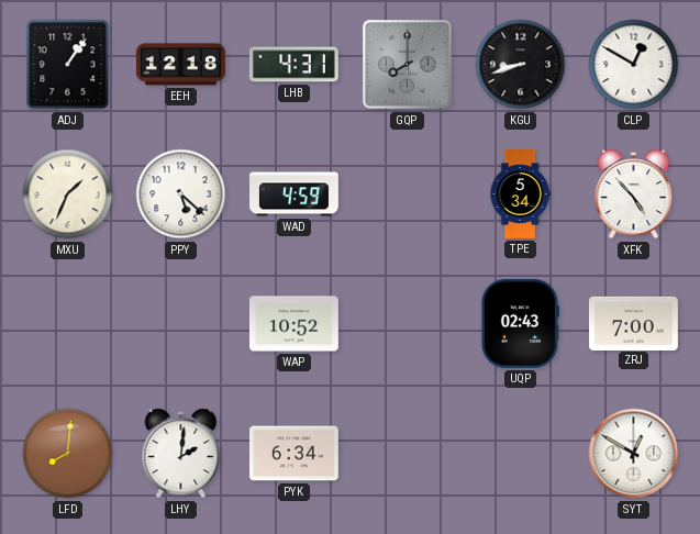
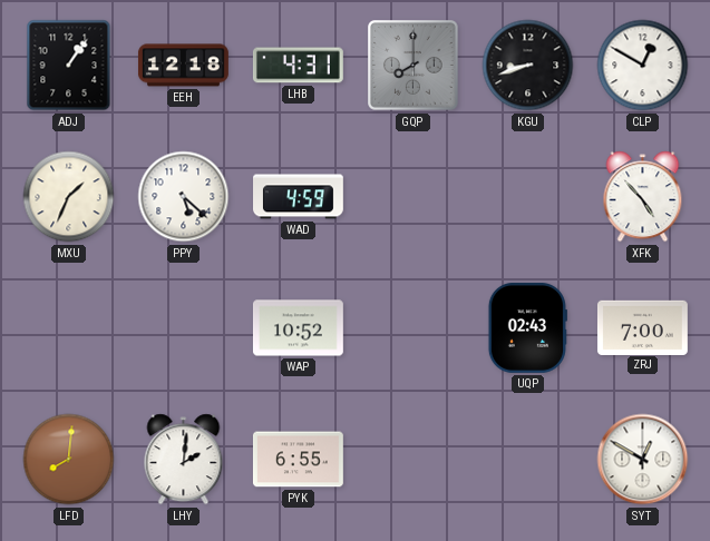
TPE: 5:34 -> none (520, 194)
PYK: 6:34 -> 6:55 (298, 460)
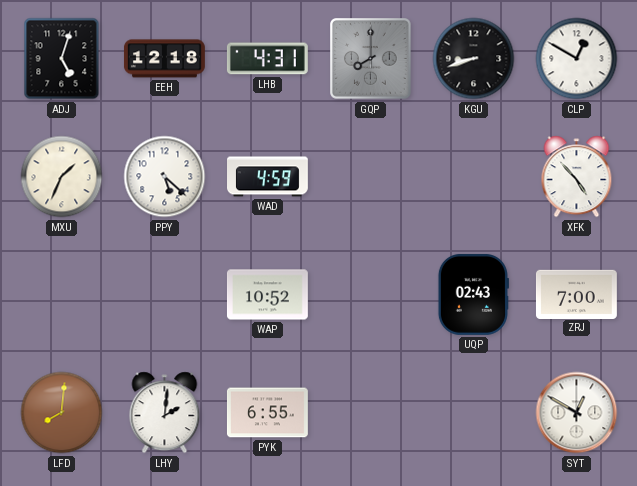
ADJ: 1:06 -> 5:03 (62, 59)
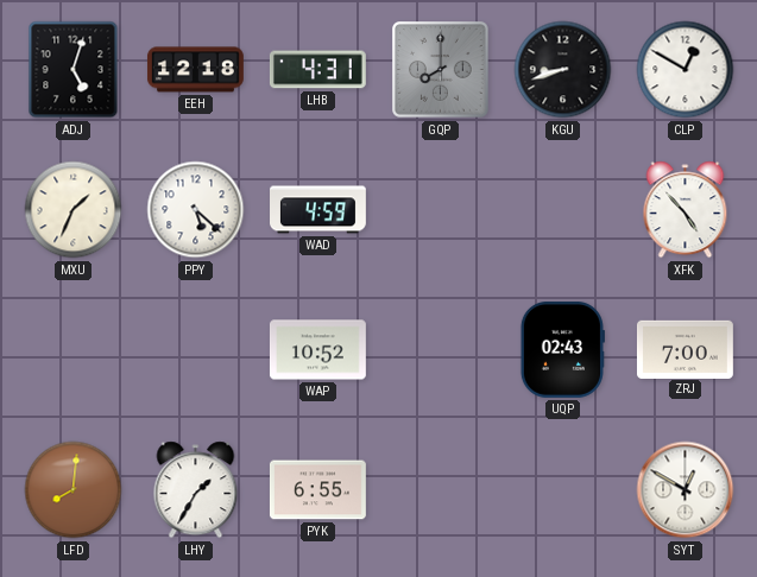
LHY: 2:01 -> 1:35 (196, 490)
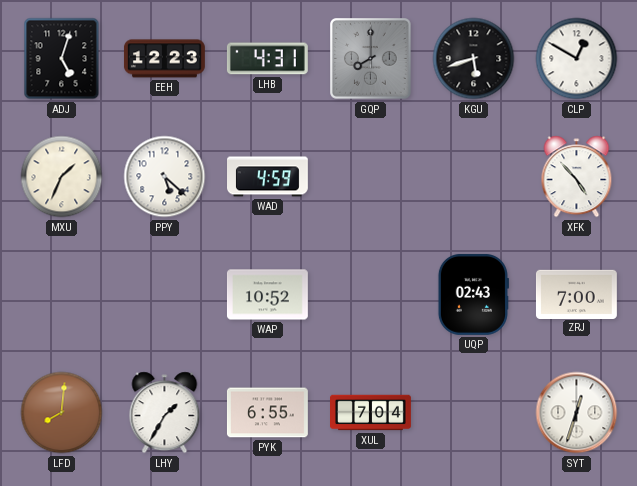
EEH: 12:18 -> 12:23 (164, 59)
KGU: 8:42 -> 5:42 (474, 59)
XUL: none -> 7:04 (371, 413)
SYT: 12:50 -> 12:33 (577, 413)
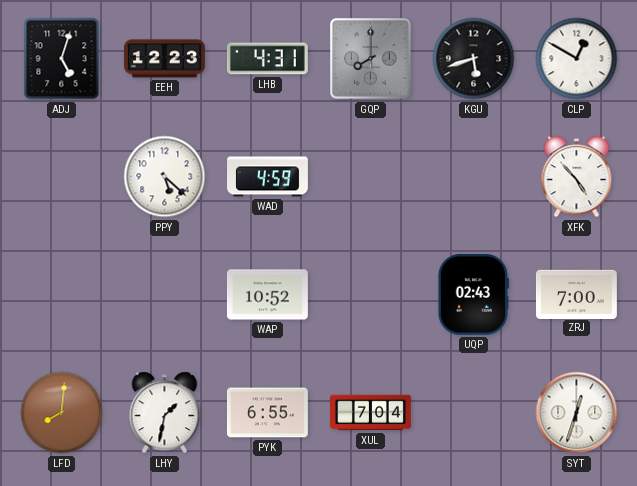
MXU: 1:34 -> none (62, 177)
LHY: 1:35 -> 1:32 (165, 413)
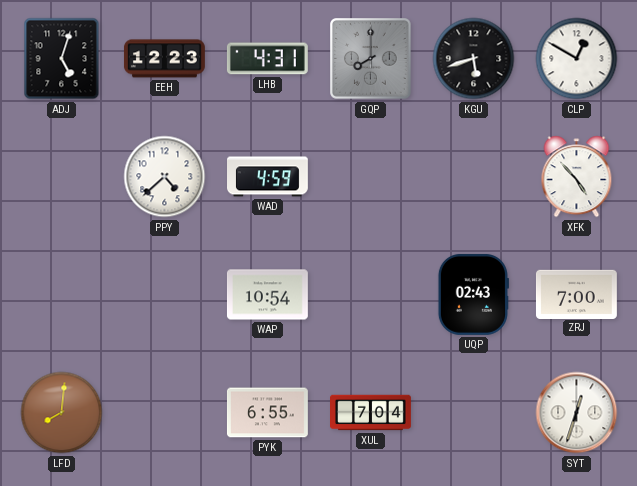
PPY: 5:22 -> 4:38 (165, 177)
WAP: 10:52 -> 10:54 (267, 295)
LHY: 1:32 -> none (165, 413)
